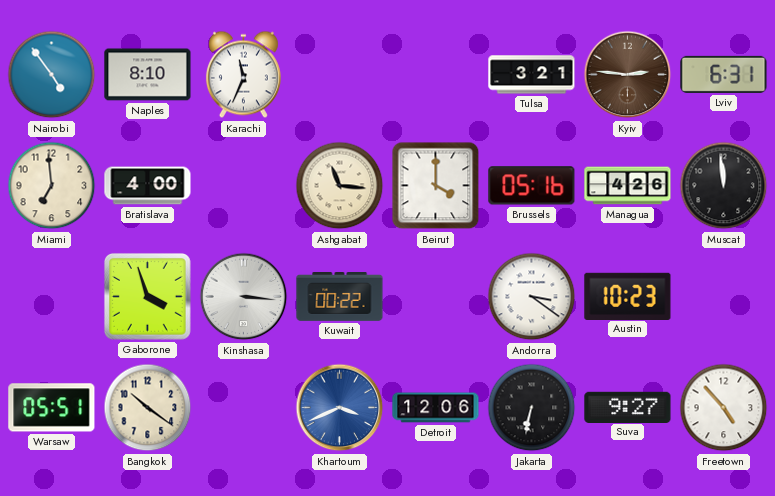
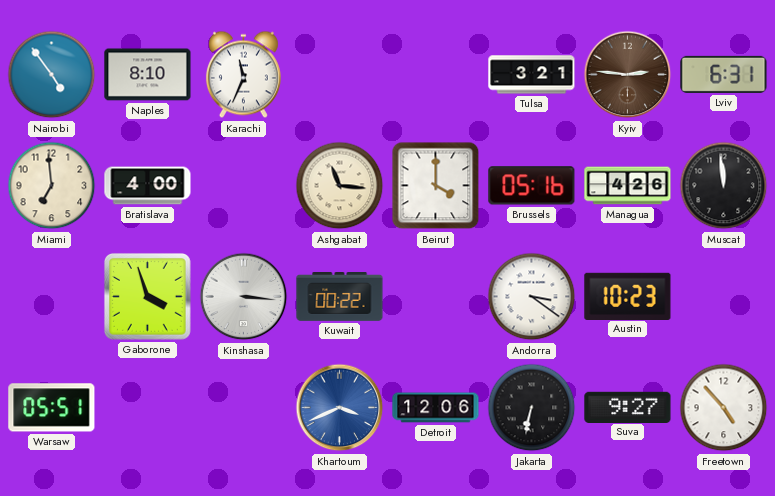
Bangkok: 10:21 -> none (148, 408)
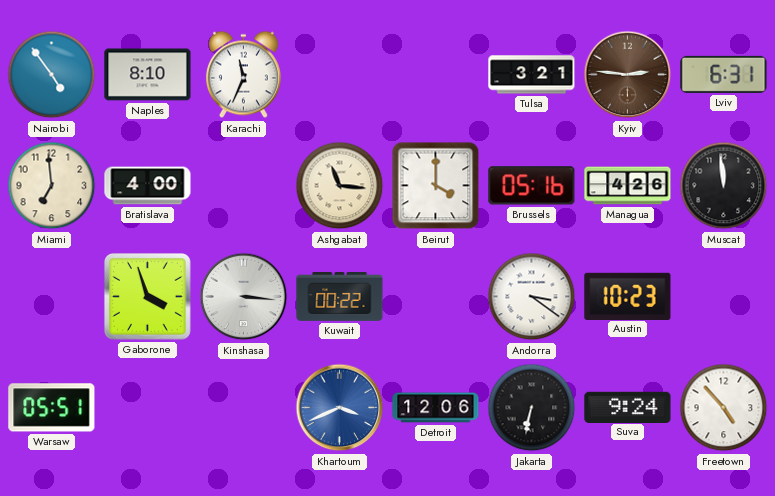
Suva: 9:27 -> 9:24 (628, 407)
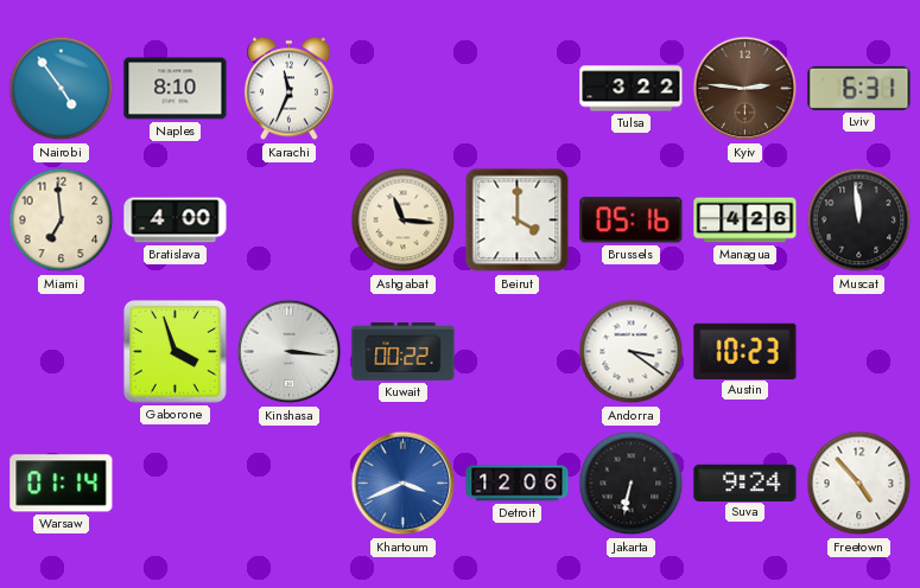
Tulsa: 3:21 -> 3:22 (632, 89)
Warsaw: 05:51 -> 01:14 (62, 484)
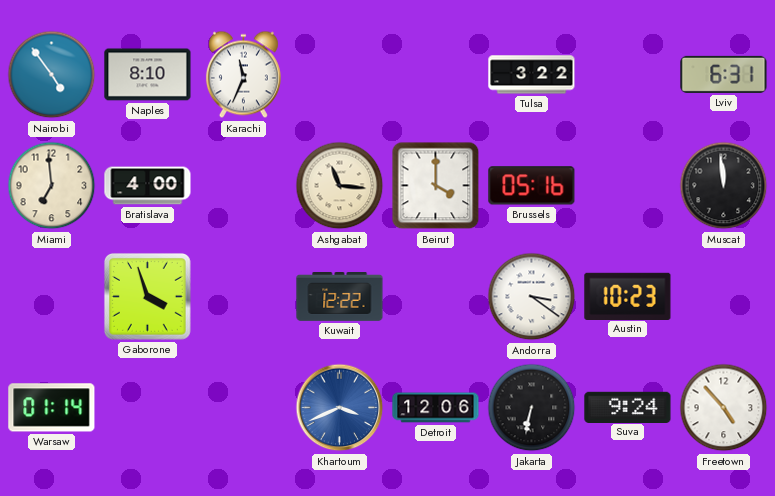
Kyiv: 2:46 -> none (745, 89)
Managua: 4:26 -> none (745, 220)
Kinshasa: 3:16 -> none (290, 352)
Kuwait: 00:22 -> 12:22 (340, 297)
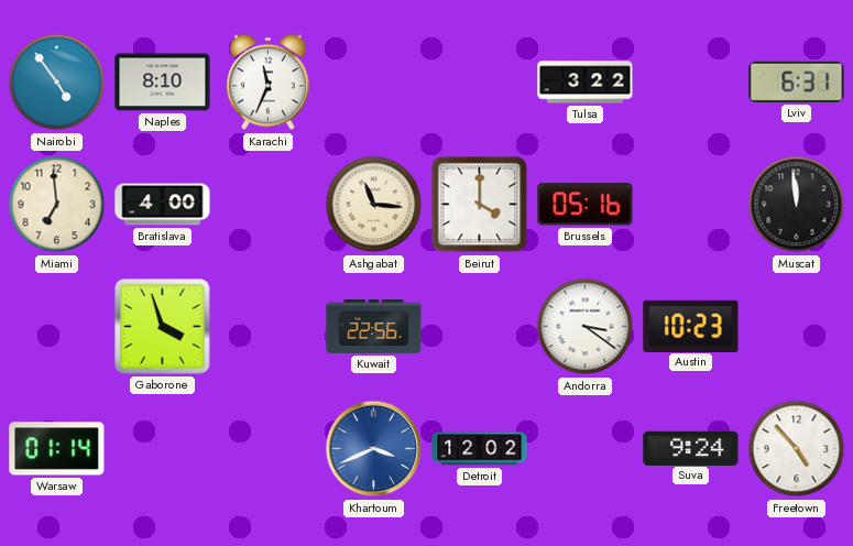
Kuwait: 12:22 -> 22:56 (374, 327)
Detroit: 12:06 -> 12:02 (480, 449)
Jakarta: 6:32 -> none (532, 408)
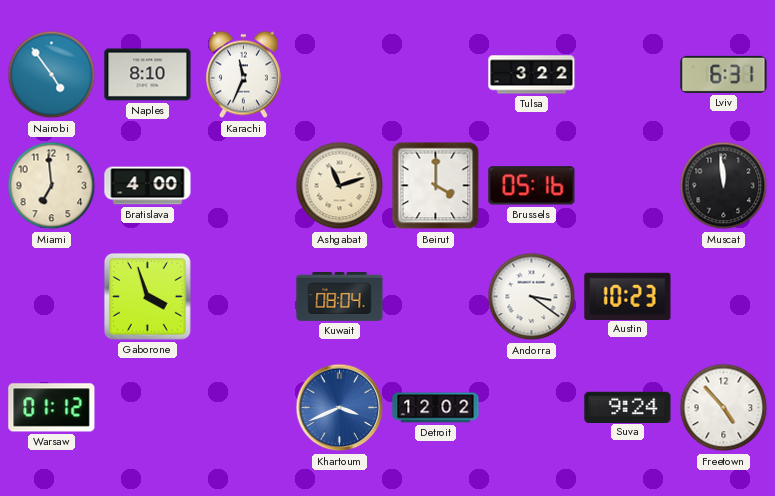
Ashgabat: 11:16 -> 11:12 (340, 186)
Kuwait: 22:56 -> 08:04 (340, 297)
Warsaw: 01:14 -> 01:12 (52, 408)
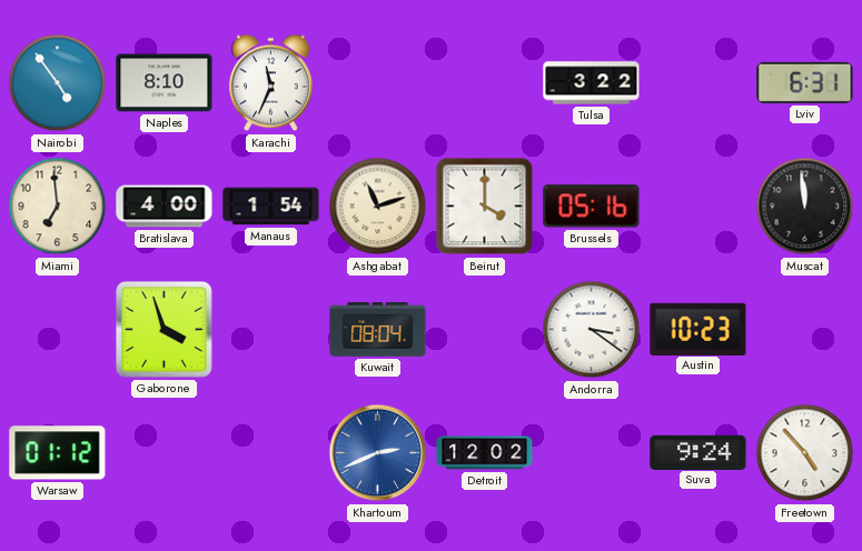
Manaus: none -> 1:54 (271, 207)
Khartoum: 3:41 -> 2:41 (378, 453)
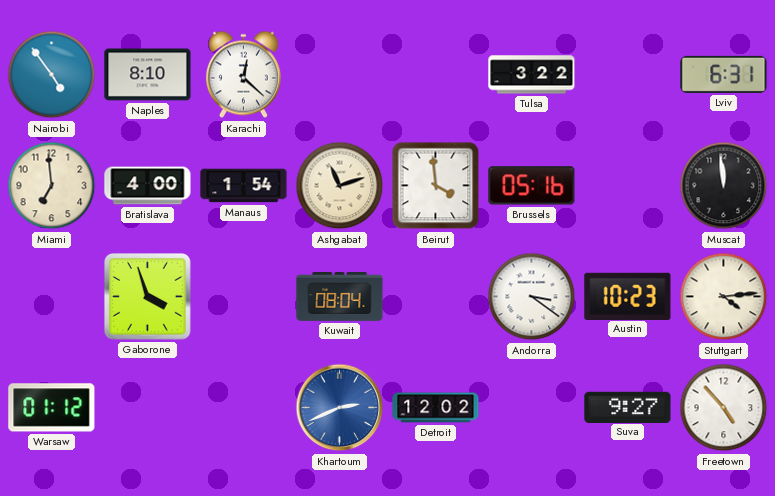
Karachi: 11:34 -> 12:22 (243, 75)
Beirut: 4:00 -> 3:59 (436, 186)
Stuttgart: none -> 4:14 (724, 297)
Suva: 9:24 -> 9:27 (628, 407)
